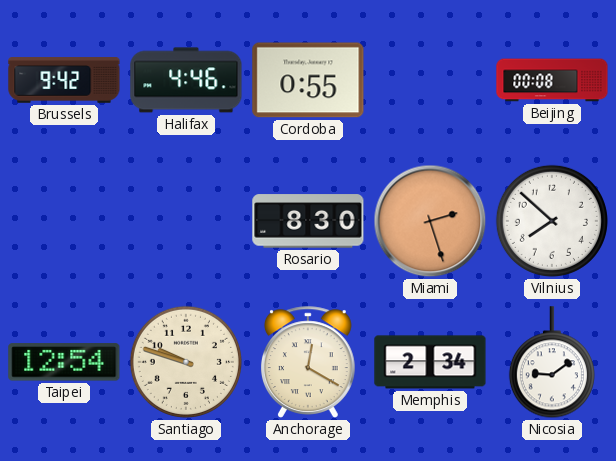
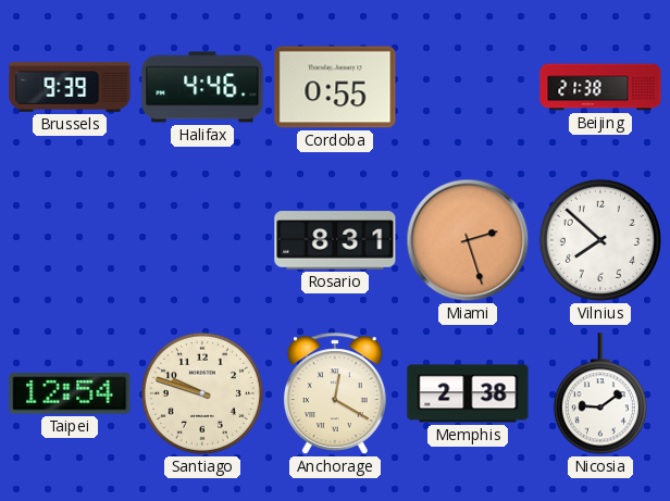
Brussels: 9:42 -> 9:39 (70, 87)
Beijing: 00:08 -> 21:38 (600, 87)
Rosario: 8:30 -> 8:31 (335, 240)
Memphis: 2:34 -> 2:38 (468, 393)
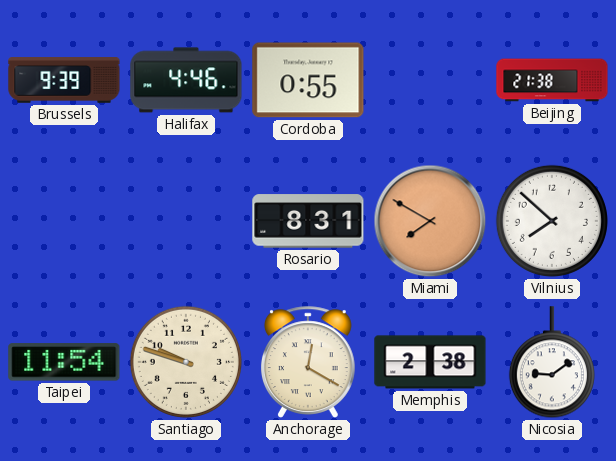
Miami: 2:27 -> 7:50 (430, 221)
Taipei: 12:54 -> 11:54 (64, 362)
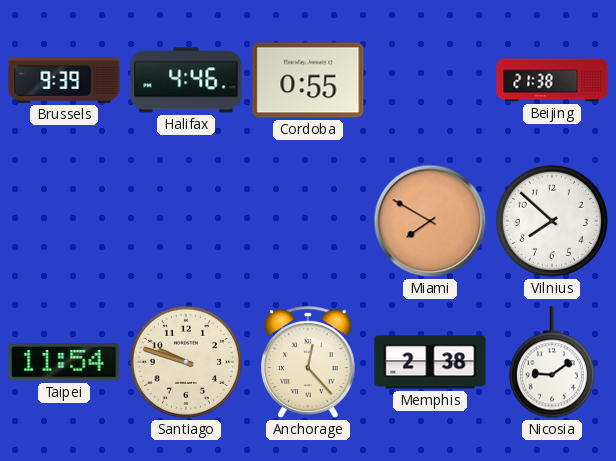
Rosario: 8:31 -> none (308, 221)
Anchorage: 12:20 -> 12:23 (308, 362)
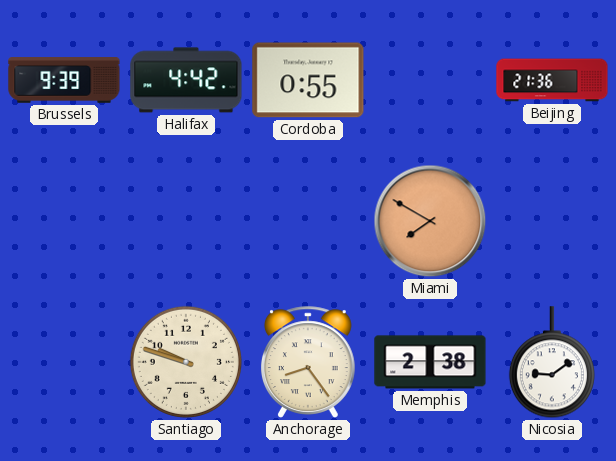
Halifax: 4:46 -> 4:42 (186, 80)
Beijing: 21:38 -> 21:36 (552, 80)
Vilnius: 7:52 -> none (552, 221)
Taipei: 11:54 -> none (64, 362)
Anchorage: 12:23 -> 8:24 (308, 362)
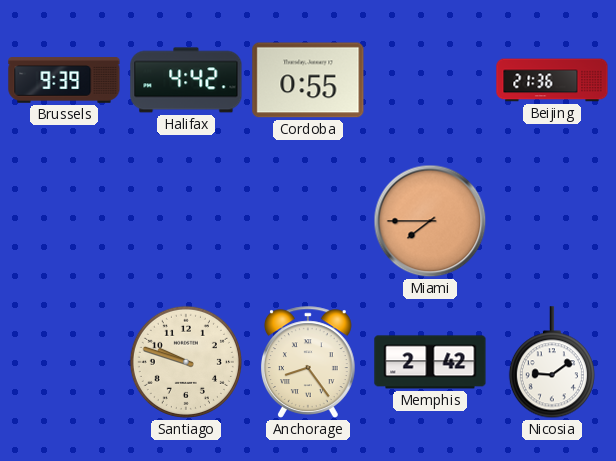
Miami: 7:50 -> 7:45 (430, 221)
Memphis: 2:38 -> 2:42 (430, 362)
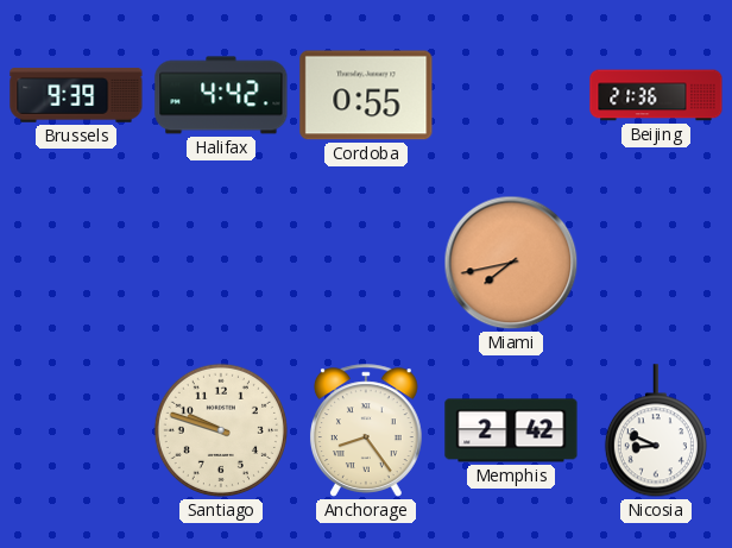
Miami: 7:45 -> 7:43 (511, 263)
Nicosia: 9:09 -> 8:49 (656, 432)
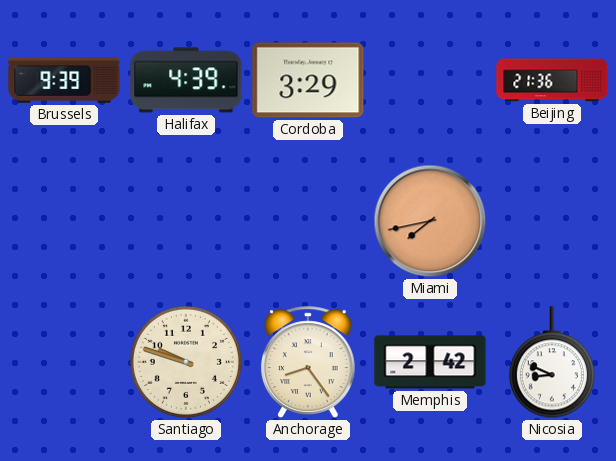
Halifax: 4:42 -> 4:39 (186, 80)
Cordoba: 0:55 -> 3:29 (308, 80)
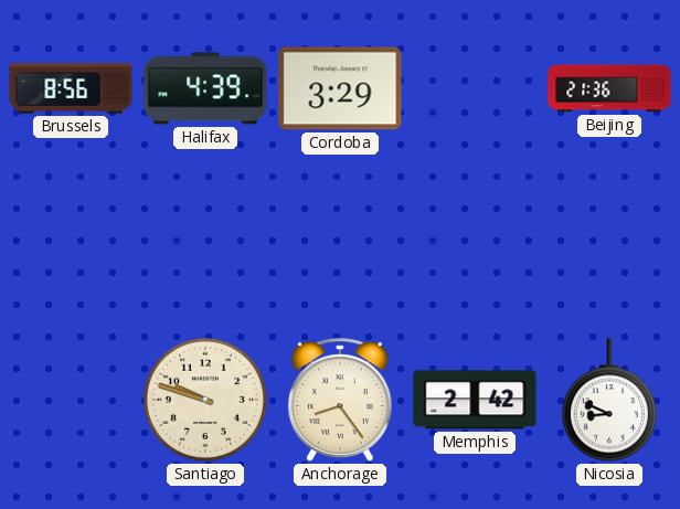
Brussels: 9:39 -> 8:56 (71, 88)
Miami: 7:43 -> none (430, 221)
